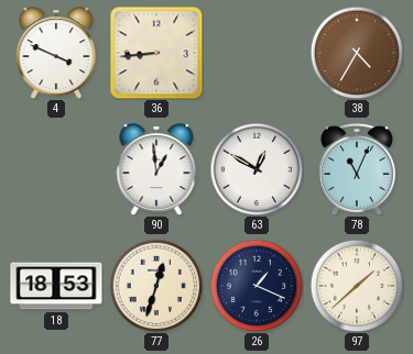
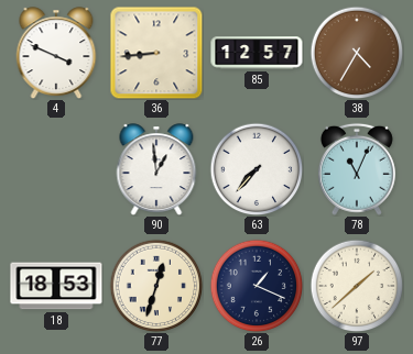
85: none -> 12:57 (257, 53)
63: 12:50 -> 7:37 (257, 169)
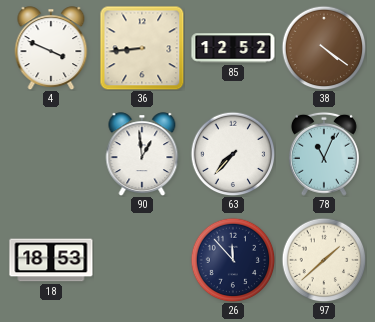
85: 12:57 -> 12:52 (233, 48)
38: 4:35 -> 4:21 (324, 48)
77: 12:33 -> none (156, 286)
26: 1:19 -> 11:53 (233, 260)
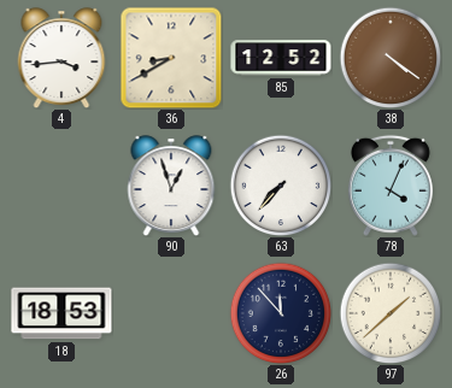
4: 3:49 -> 3:44 (61, 58)
36: 8:44 -> 8:40 (171, 58)
90: 12:59 -> 12:57 (171, 186)
78: 11:04 -> 4:04 (391, 186)
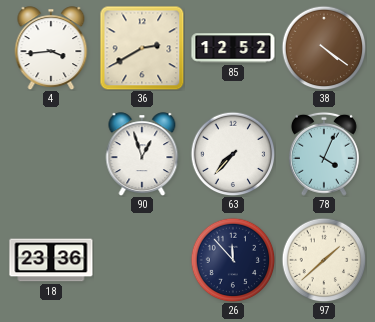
36: 8:40 -> 2:40 (142, 48)
18: 18:53 -> 23:36 (51, 260)
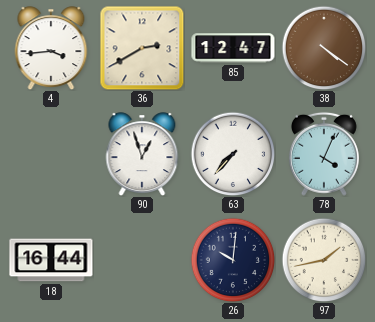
85: 12:52 -> 12:47 (233, 48)
18: 23:36 -> 16:44 (51, 260)
26: 11:53 -> 10:01 (233, 260)
97: 1:38 -> 1:43 (324, 260)
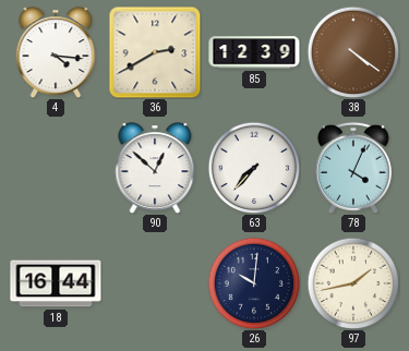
4: 3:44 -> 4:16 (56, 52)
85: 12:47 -> 12:39 (254, 52)
90: 12:57 -> 12:52 (155, 168)
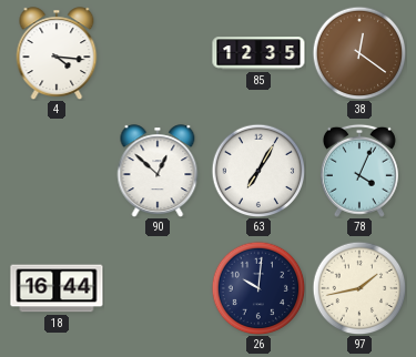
36: 2:40 -> none (155, 52)
85: 12:39 -> 12:35 (258, 53)
38: 4:21 -> 12:21 (359, 53)
63: 7:37 -> 7:05 (258, 171)
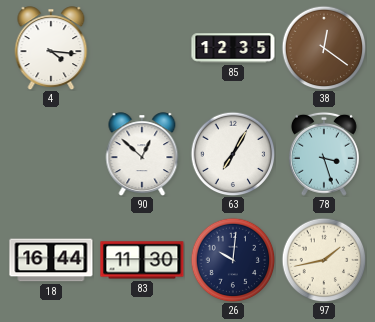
78: 4:04 -> 3:27 (324, 154)
83: none -> 11:30 (142, 260)
